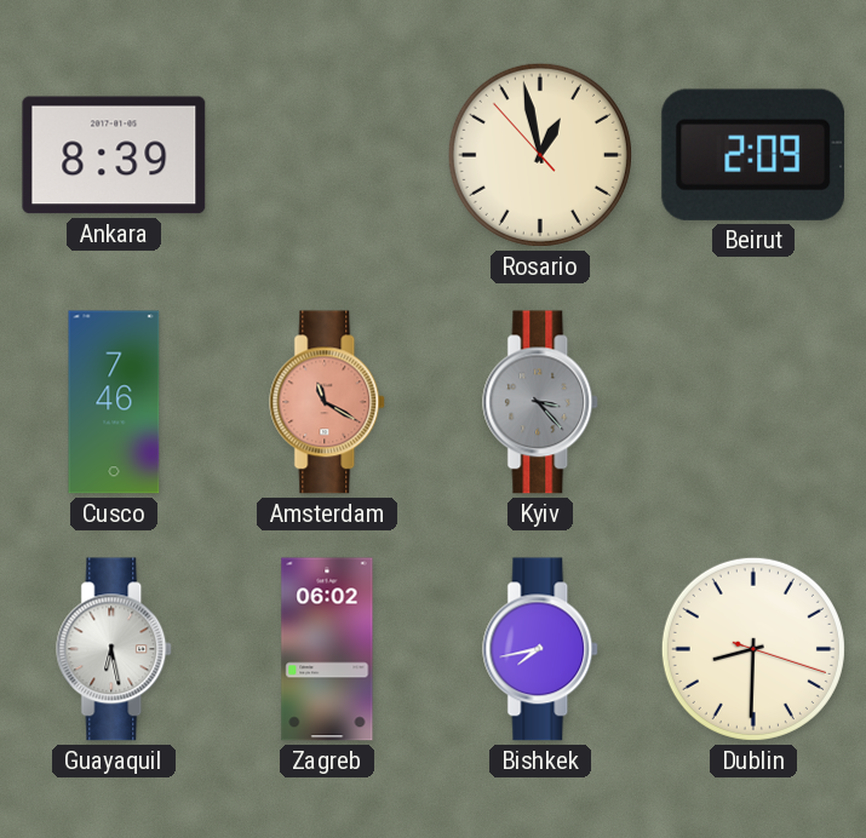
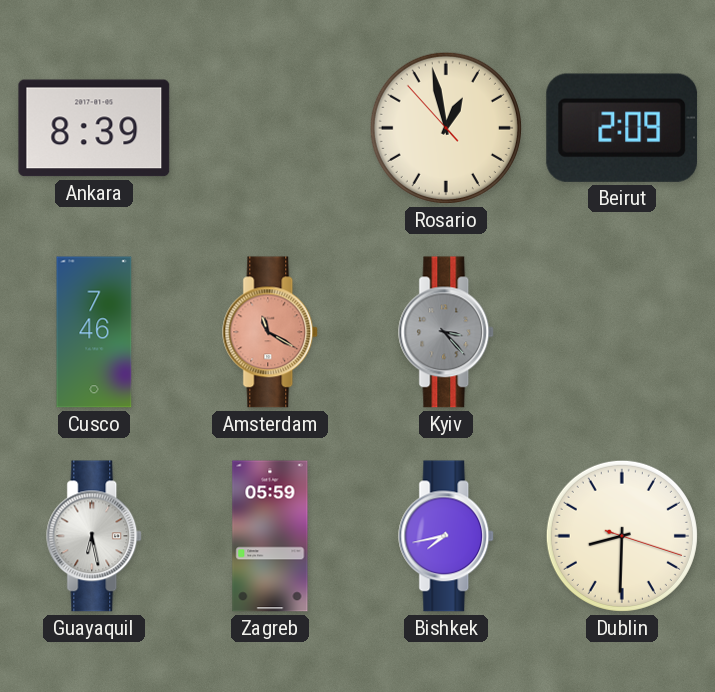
Zagreb: 06:02 -> 05:59 (270, 536)
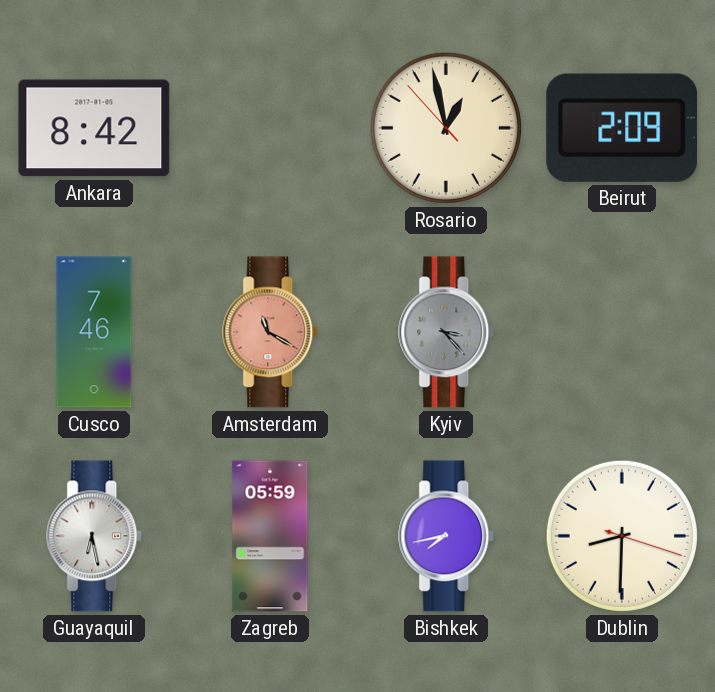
Ankara: 8:39 -> 8:42 (94, 128)
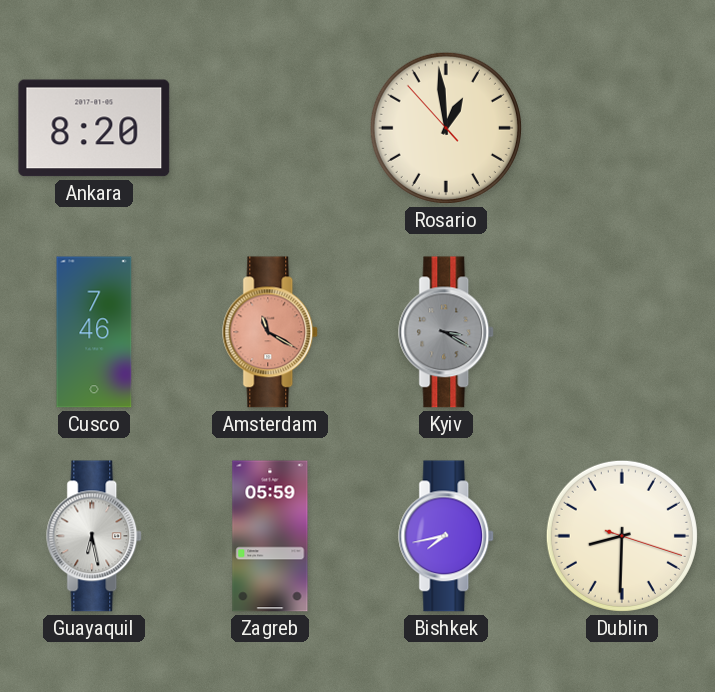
Ankara: 8:42 -> 8:20 (94, 128)
Rosario: 12:57 -> 12:58 (446, 128)
Beirut: 2:09 -> none (622, 128)
Kyiv: 3:23 -> 3:20 (447, 332)
